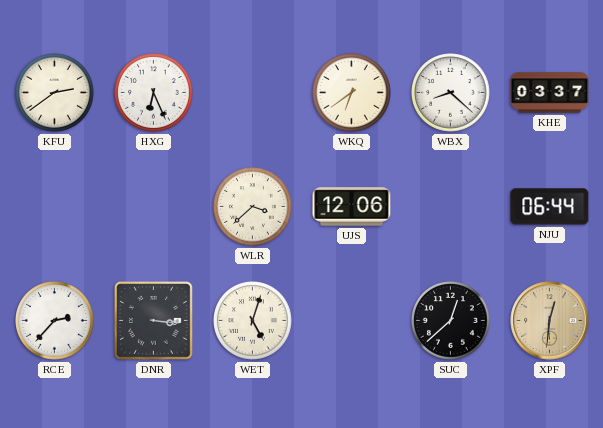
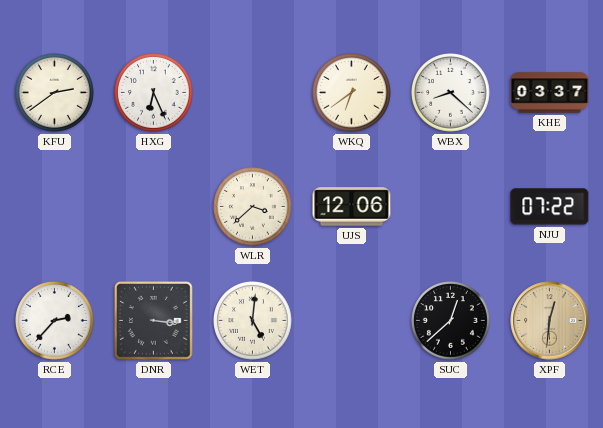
NJU: 06:44 -> 07:22 (550, 207)
WET: 5:03 -> 5:01 (253, 321)
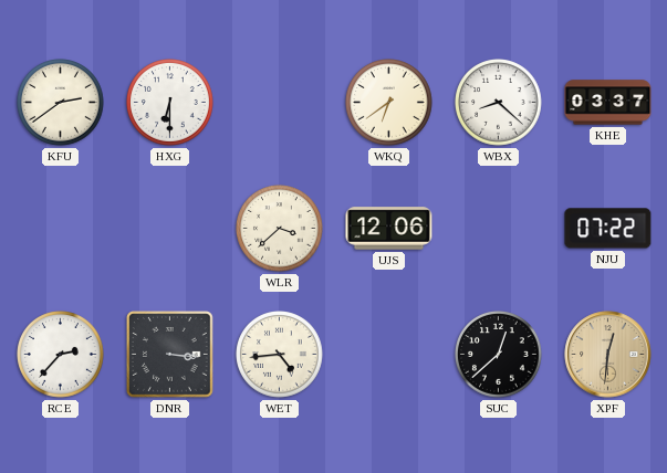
HXG: 6:26 -> 6:30 (170, 103)
WET: 5:01 -> 4:44 (280, 355)
